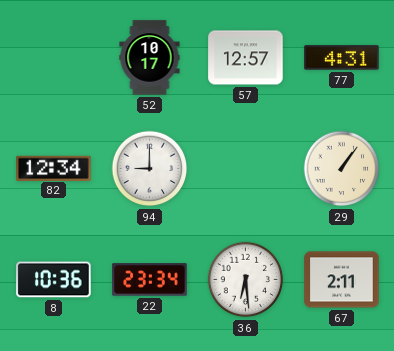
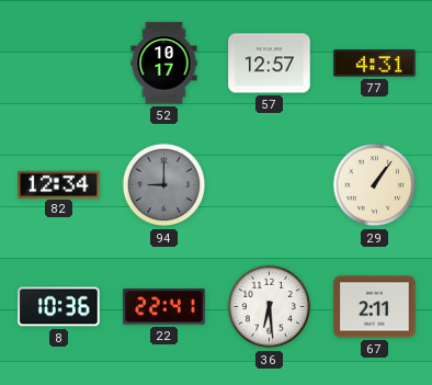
94 dial: white -> grey (164, 185)
22: 23:34 -> 22:41 (164, 307)
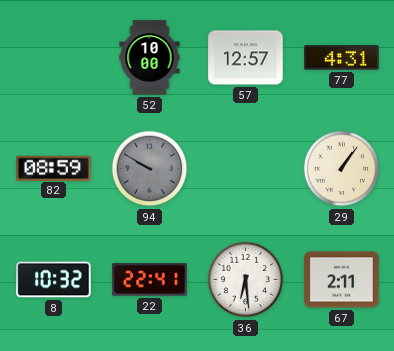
52: 10:17 -> 10:00 (150, 58)
82: 12:34 -> 08:59 (54, 168)
94: 9:00 -> 9:50 (150, 169)
8: 10:36 -> 10:32 (54, 280)
